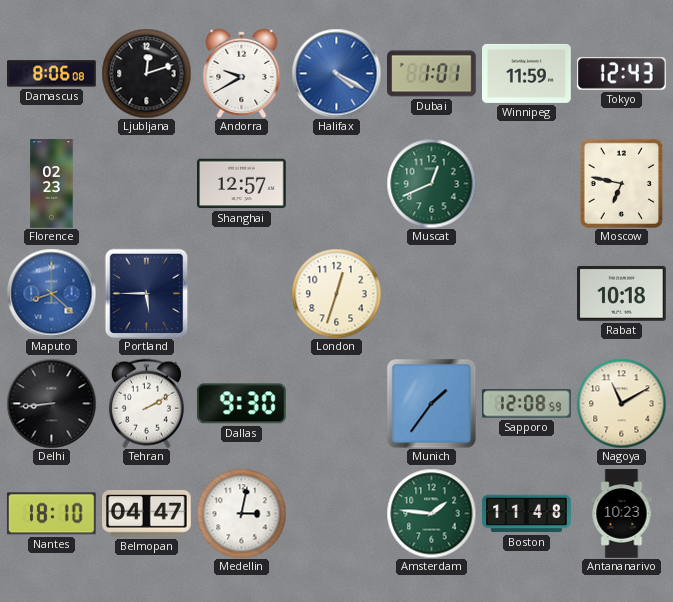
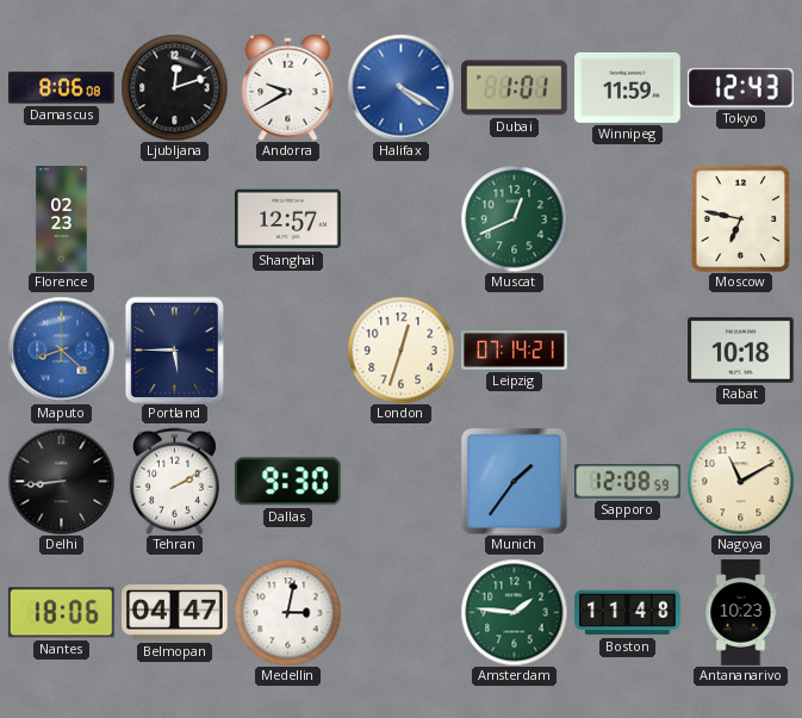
Leipzig: none -> 07:14 (515, 351)
Nantes: 18:10 -> 18:06 (61, 613)
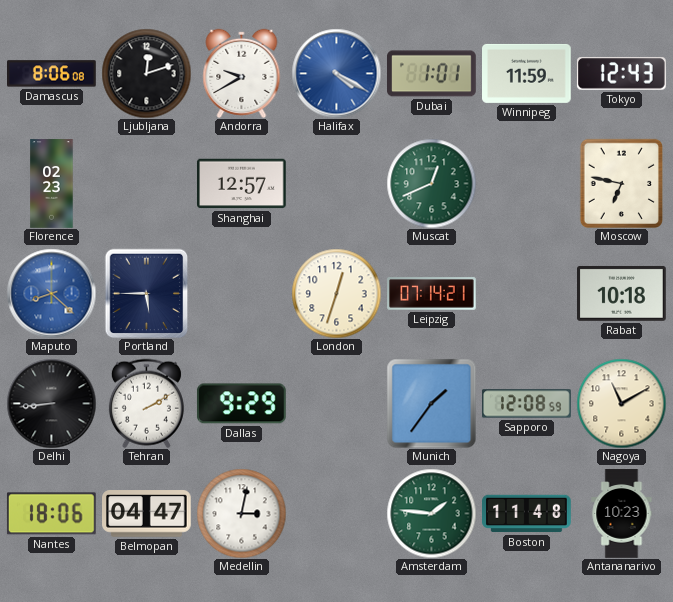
Dallas: 9:30 -> 9:29 (241, 404)
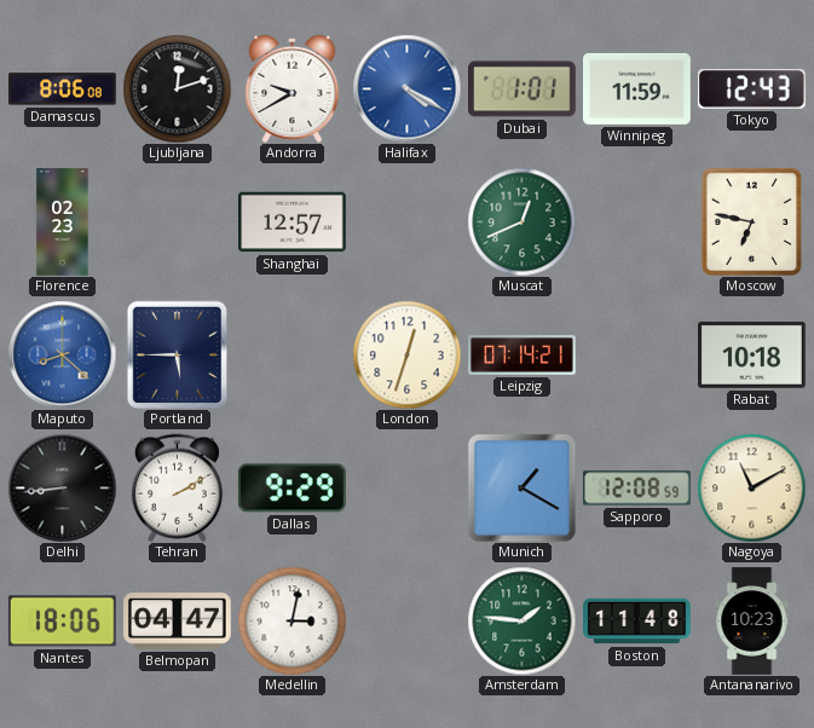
Munich: 1:36 -> 1:20 (521, 487)
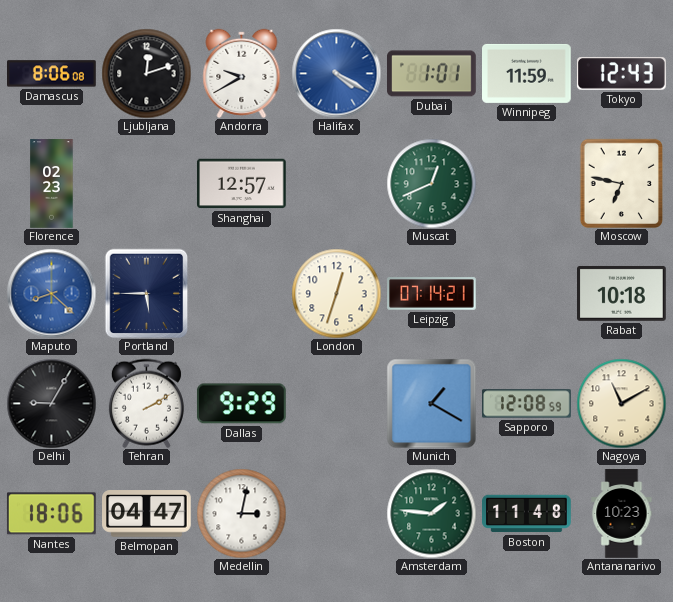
Delhi: 8:44 -> 9:05 (51, 403)
